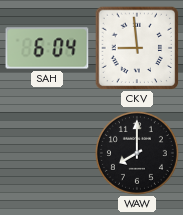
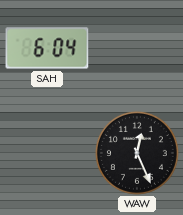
CKV: 8:59 -> none (137, 48)
WAW: 8:00 -> 12:26 (137, 153)
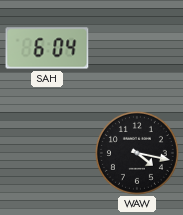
WAW: 12:26 -> 4:17 (137, 153)
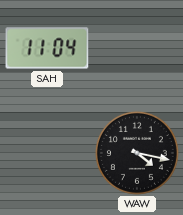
SAH: 6:04 -> 11:04 (47, 48)
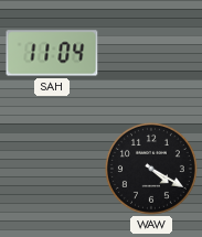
WAW: 4:17 -> 4:20 (151, 169)
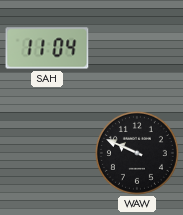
WAW: 4:20 -> 9:49 (137, 153)
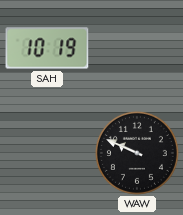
SAH: 11:04 -> 10:19 (47, 48)
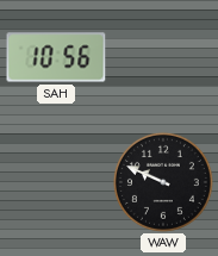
SAH: 10:19 -> 10:56 (56, 57)
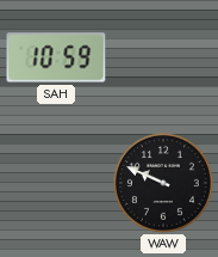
SAH: 10:56 -> 10:59 (56, 57)
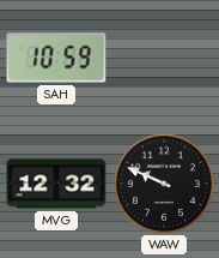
MVG: none -> 12:32 (56, 184)
